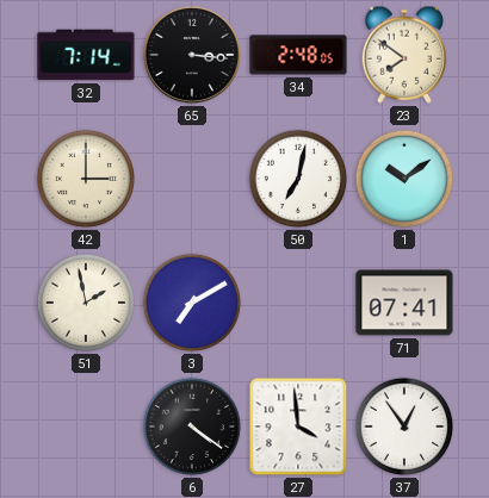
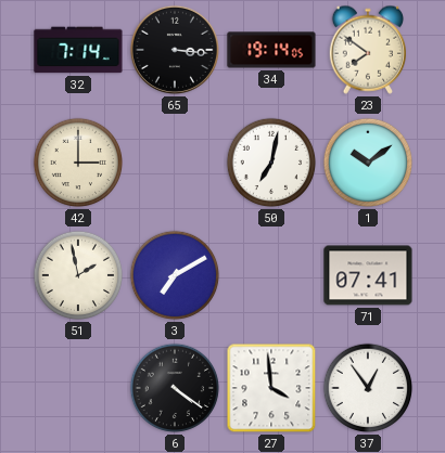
34: 2:48 -> 19:14 (271, 50)
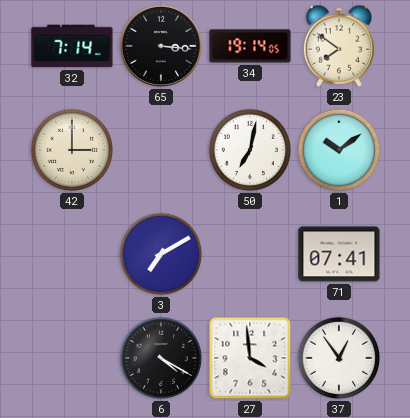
51: 1:58 -> none (78, 275)
6: 4:21 -> 4:20 (161, 358)
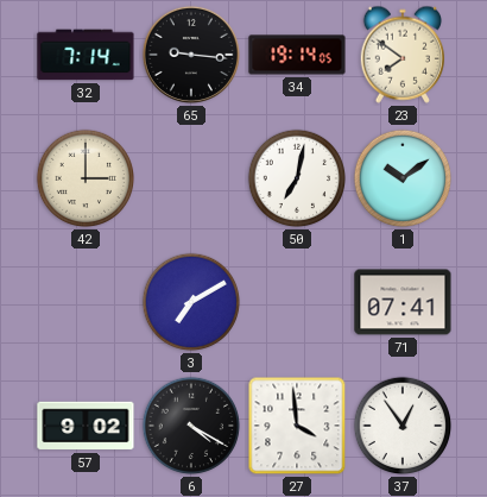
65: 3:16 -> 9:16 (191, 55)
57: none -> 9:02 (86, 426)
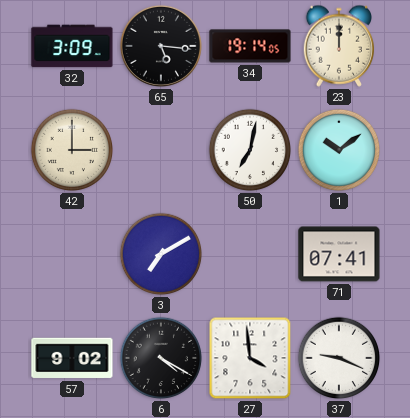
32: 7:14 -> 3:09 (72, 46)
65: 9:16 -> 5:16 (161, 46)
23: 7:51 -> 12:00 (338, 46)
37: 12:54 -> 9:19 (339, 358)
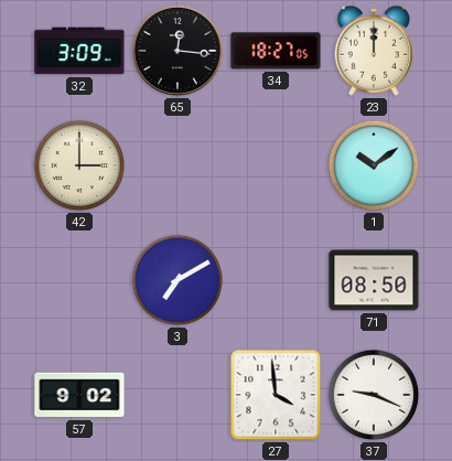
65: 5:16 -> 12:16 (177, 51)
34: 19:14 -> 18:27 (276, 51)
50: 7:02 -> none (250, 150)
71: 07:41 -> 08:50 (374, 280)
6: 4:20 -> none (161, 358)
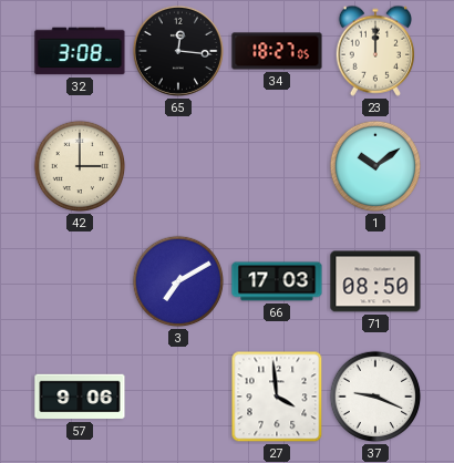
32: 3:09 -> 3:08 (80, 51)
66: none -> 17:03 (277, 281)
57: 9:02 -> 9:06 (80, 397)
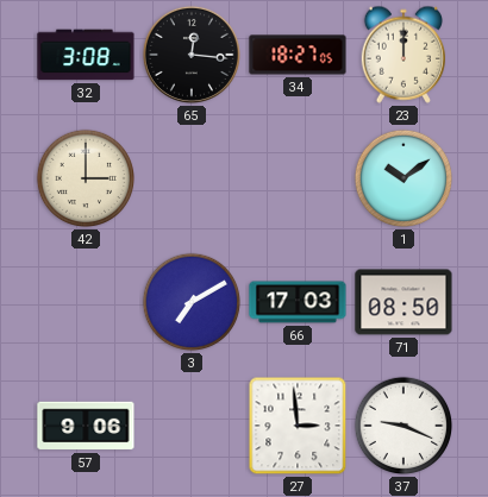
27: 3:59 -> 2:59 (298, 426)
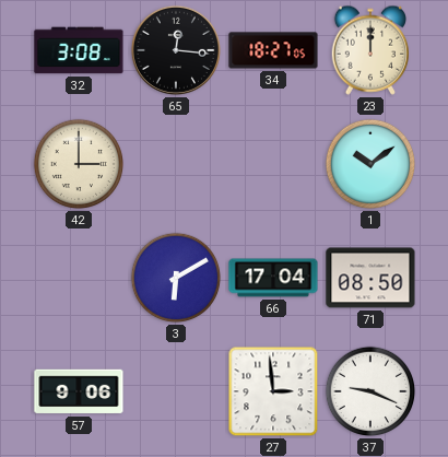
3: 7:10 -> 6:10 (176, 278)
66: 17:03 -> 17:04 (273, 278)
